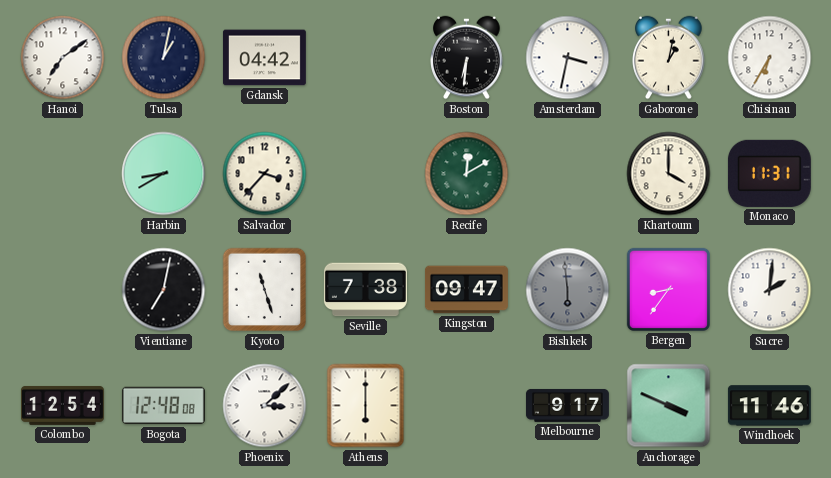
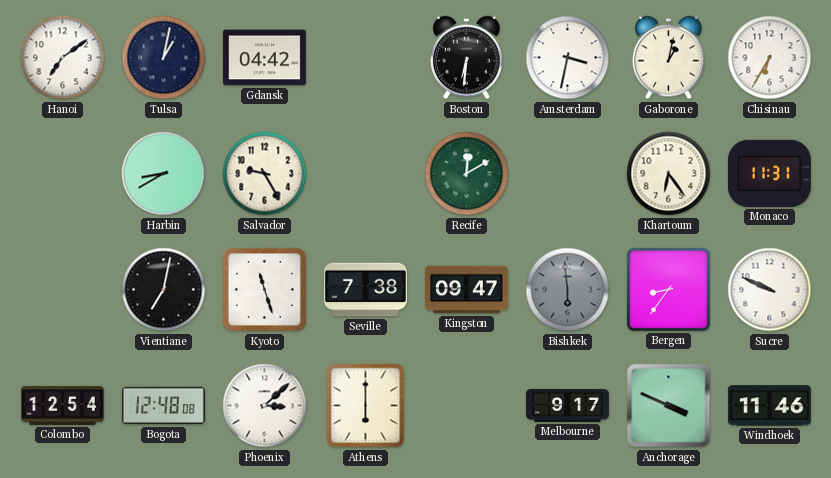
Salvador: 3:37 -> 9:25 (265, 174)
Khartoum: 4:00 -> 6:24 (669, 174)
Sucre: 2:01 -> 9:49 (770, 290)
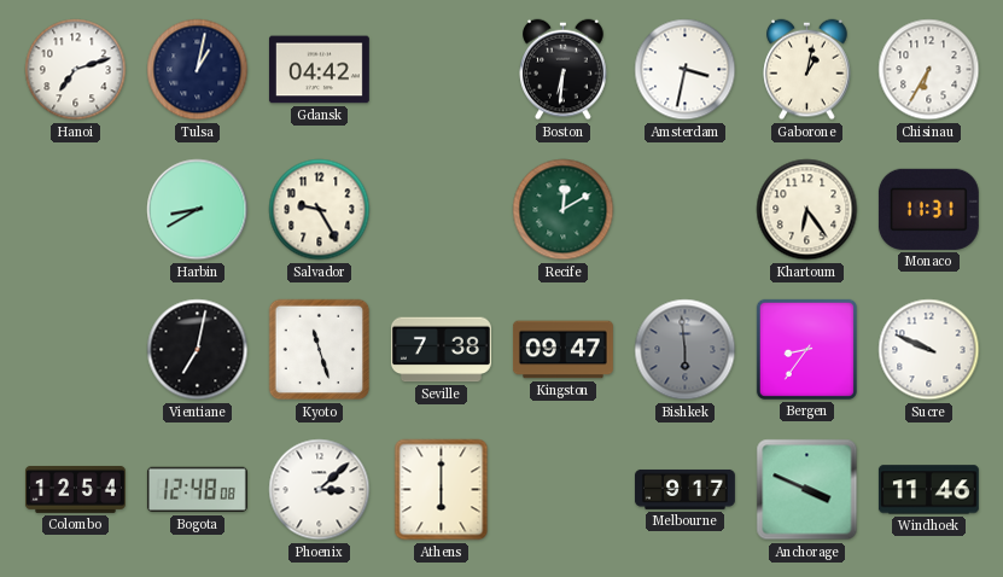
Hanoi: 7:09 -> 7:12 (76, 70)
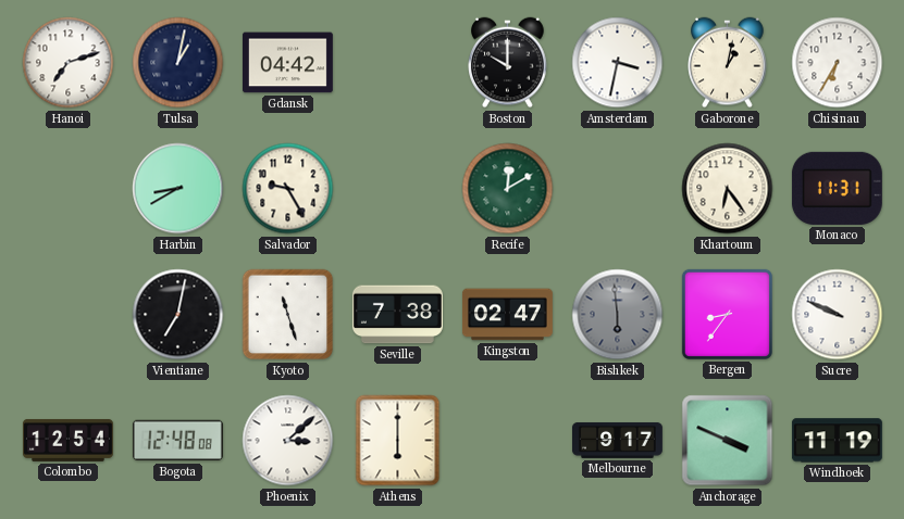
Boston: 6:31 -> 10:00 (508, 63)
Kingston: 09:47 -> 02:47 (507, 315)
Windhoek: 11:46 -> 11:19 (837, 441)
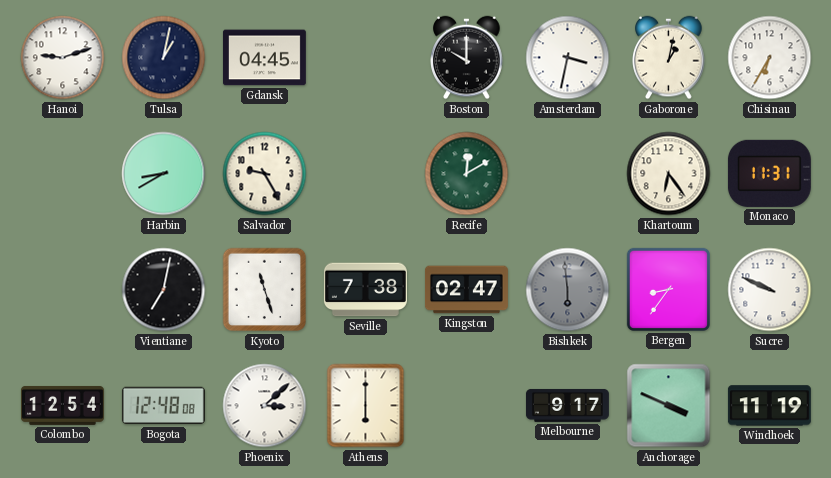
Hanoi: 7:12 -> 9:12 (63, 58)
Gdansk: 04:42 -> 04:45 (264, 58)
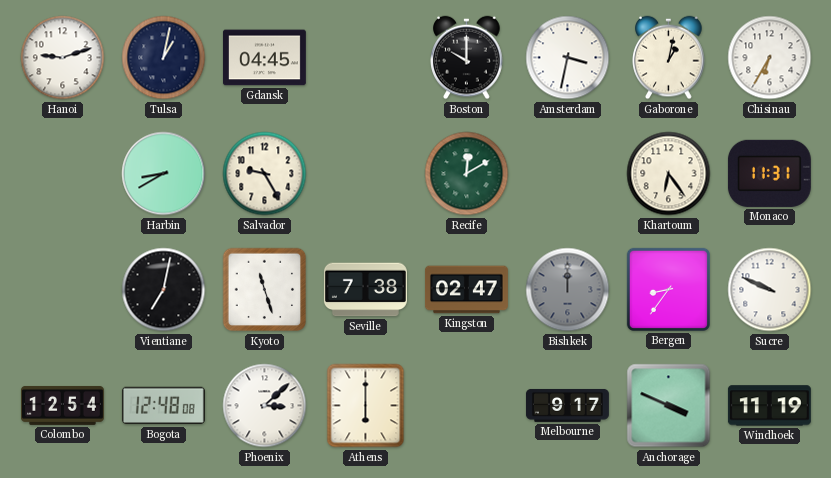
Bishkek: 5:59 -> 12:00 (568, 290)
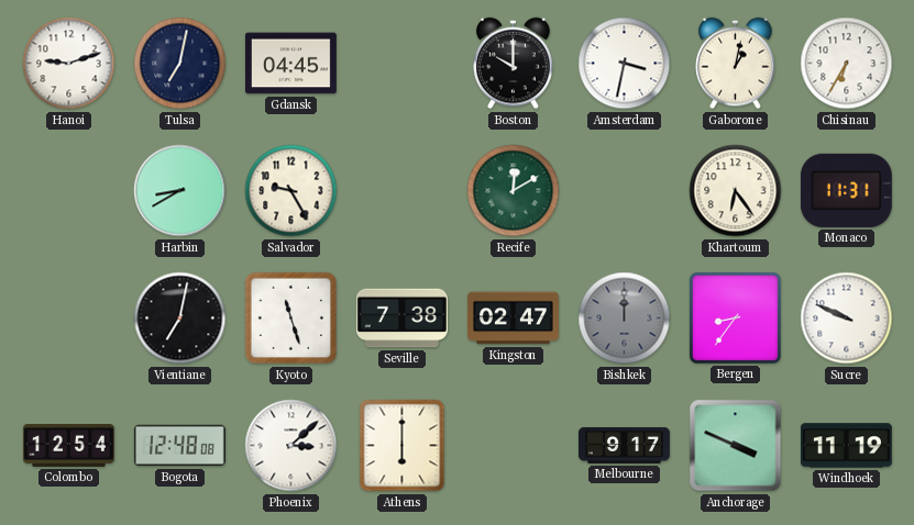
Tulsa: 1:02 -> 7:02 (180, 64)
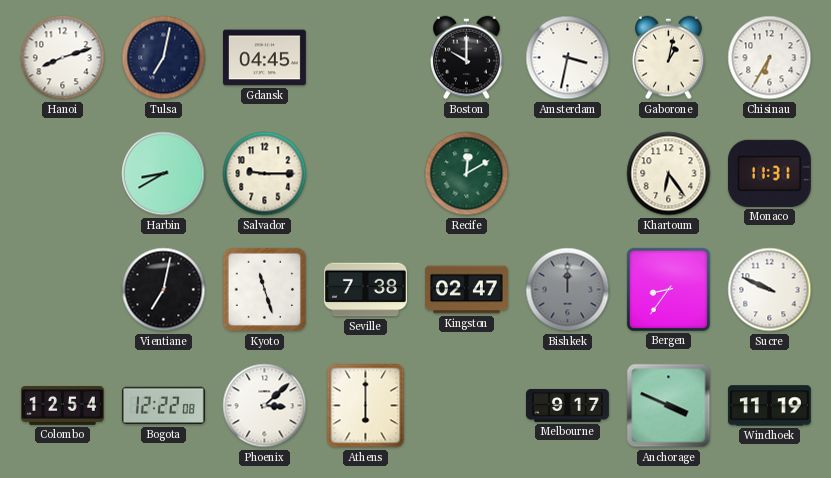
Hanoi: 9:12 -> 8:12 (63, 58)
Salvador: 9:25 -> 9:15 (265, 174)
Bogota: 12:48 -> 12:22 (163, 406)
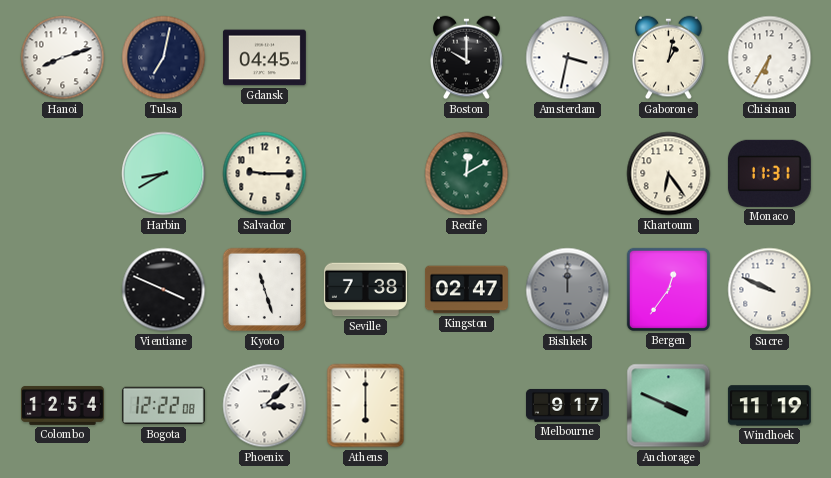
Vientiane: 7:02 -> 3:49 (164, 290)
Bergen: 8:36 -> 12:36 (668, 289)
